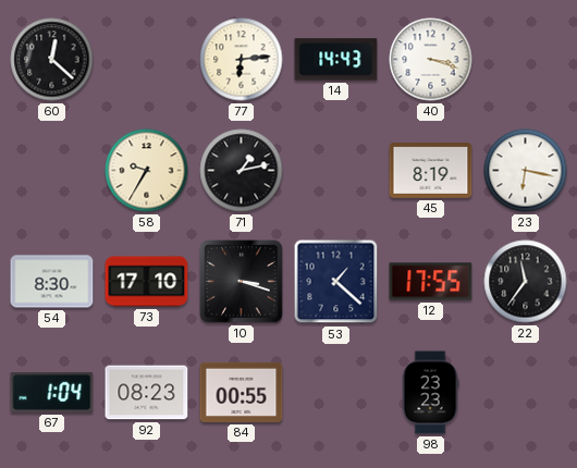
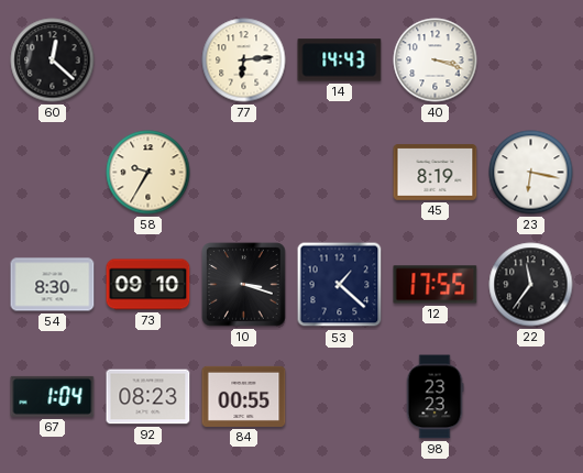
71: 1:13 -> none (242, 171)
73: 17:10 -> 09:10 (148, 285)
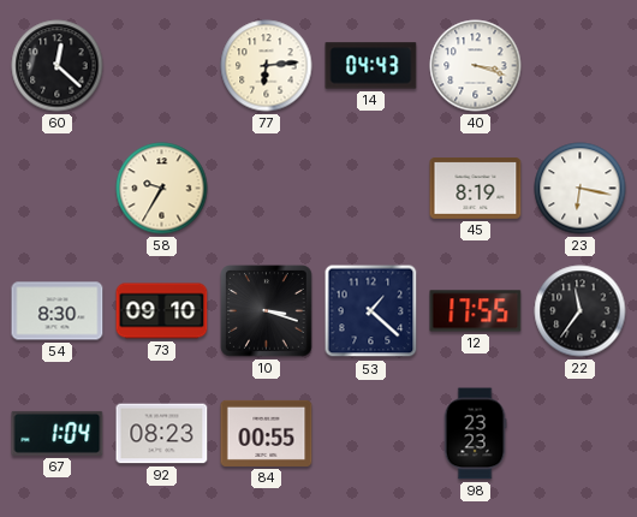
14: 14:43 -> 04:43 (371, 66)
